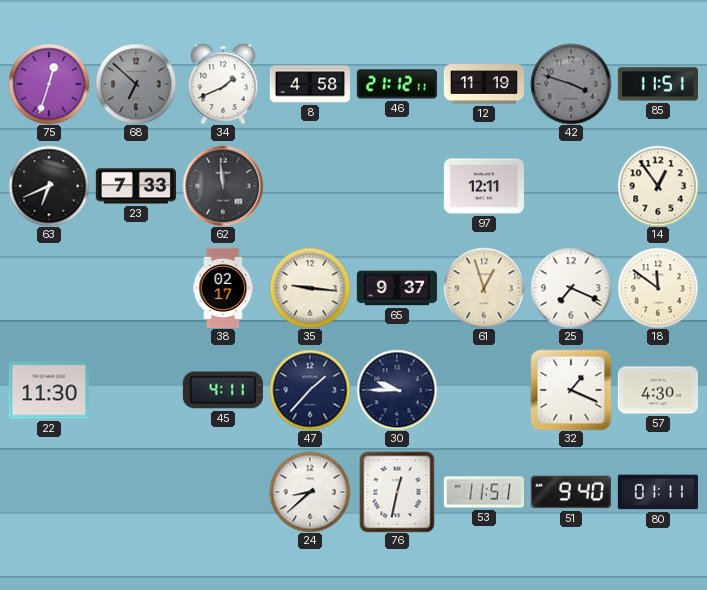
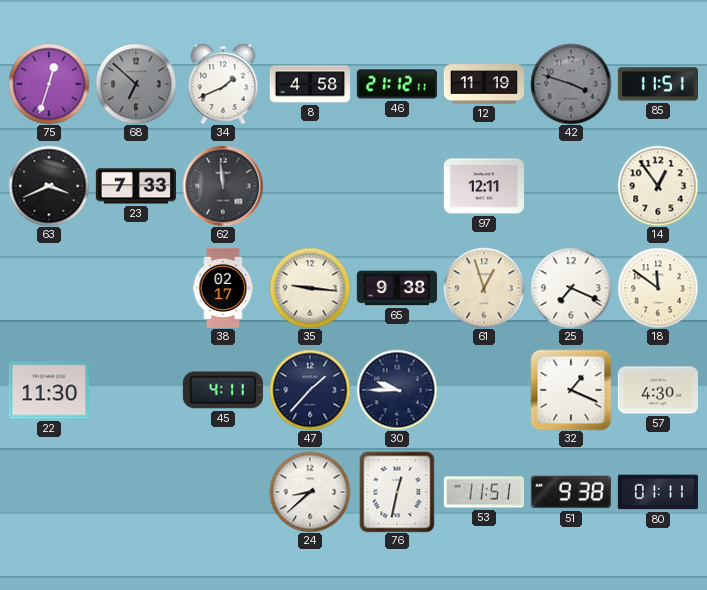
63: 6:41 -> 3:41 (49, 186)
65: 9:37 -> 9:38 (397, 288)
51: 9:40 -> 9:38 (571, 492)
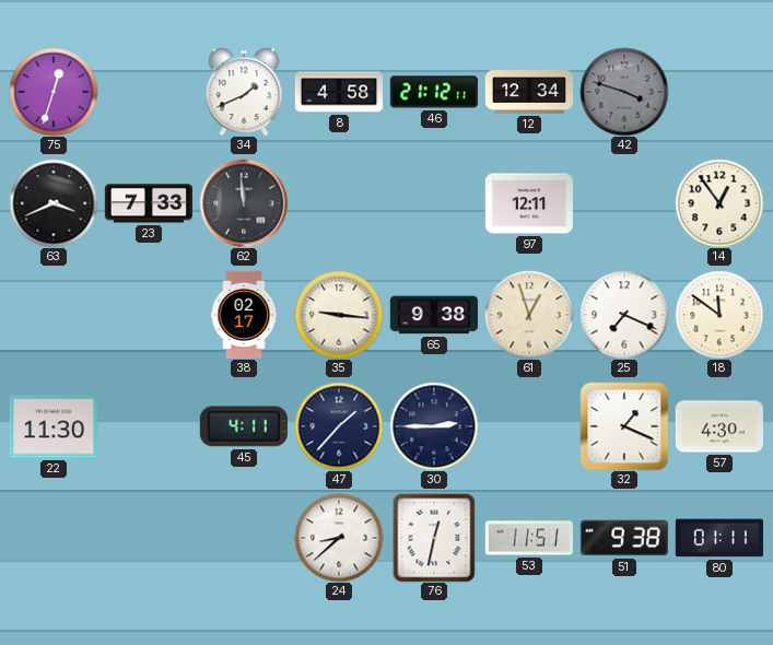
68: 6:52 -> none (136, 84)
12: 11:19 -> 12:34 (528, 92)
85: 11:51 -> none (658, 84)
30: 9:45 -> 2:45 (434, 426)
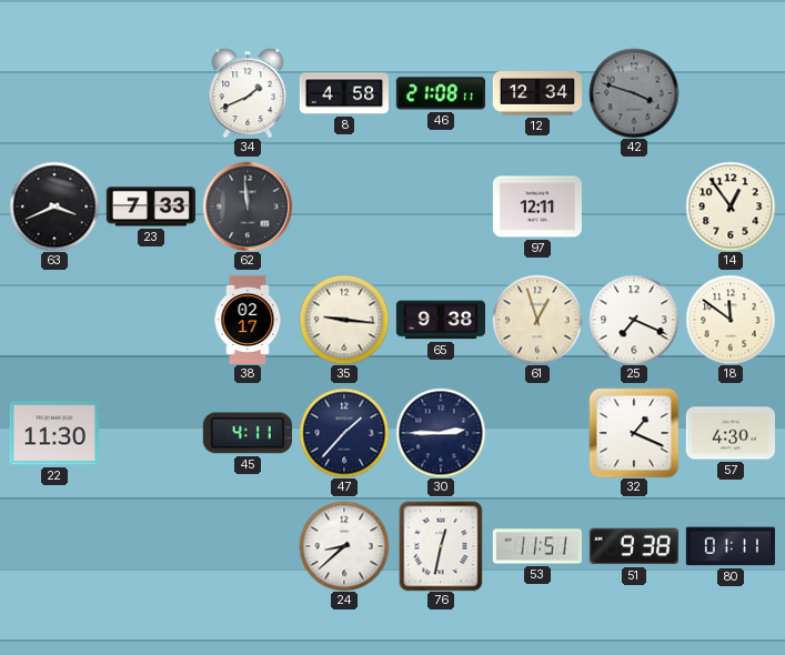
75: 12:33 -> none (54, 92)
46: 21:12 -> 21:08 (441, 93)
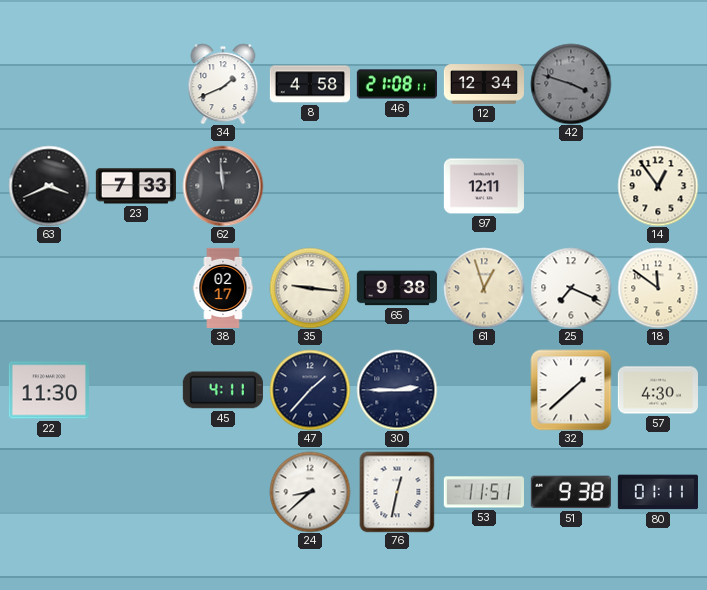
32: 1:19 -> 1:38 (571, 390)
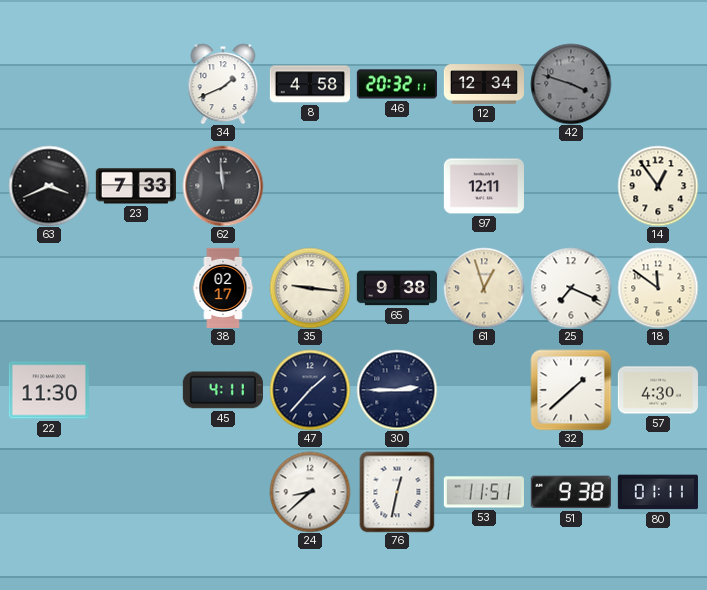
46: 21:08 -> 20:32 (397, 84)
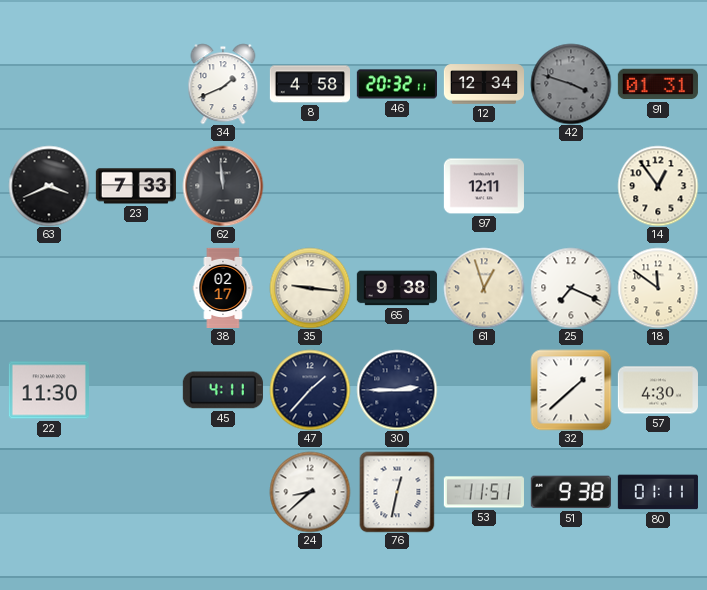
91: none -> 01:31 (658, 84)
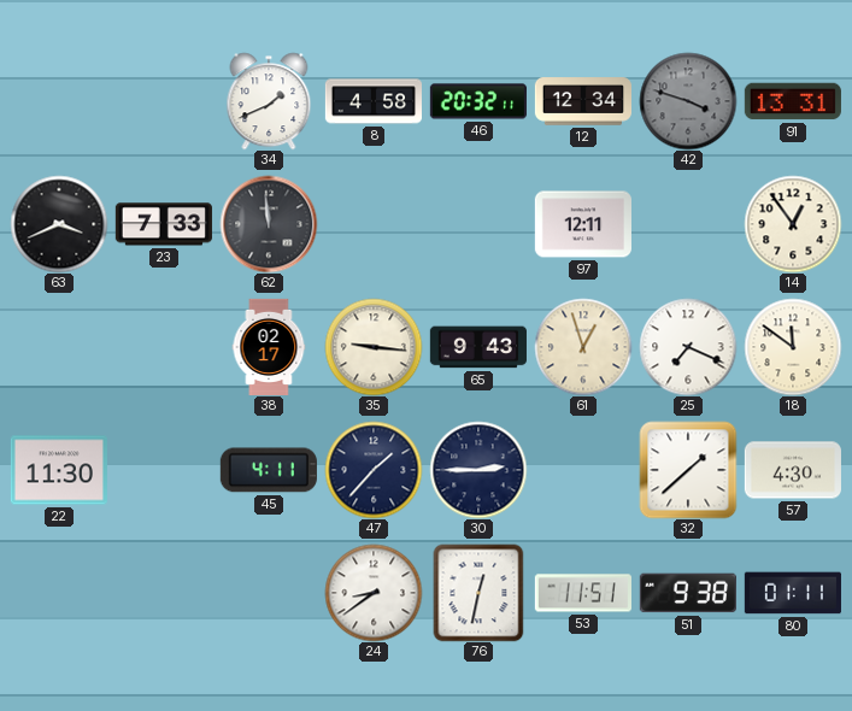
91: 01:31 -> 13:31 (793, 101)
65: 9:38 -> 9:43 (478, 347)
24: 8:38 -> 8:39 (374, 593)
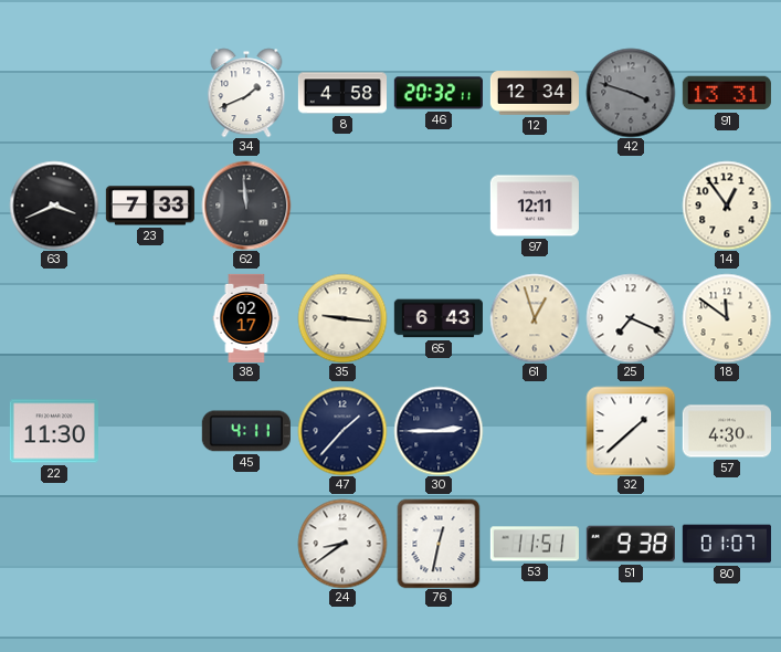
65: 9:43 -> 6:43 (439, 318)
80: 01:11 -> 01:07 (727, 544)
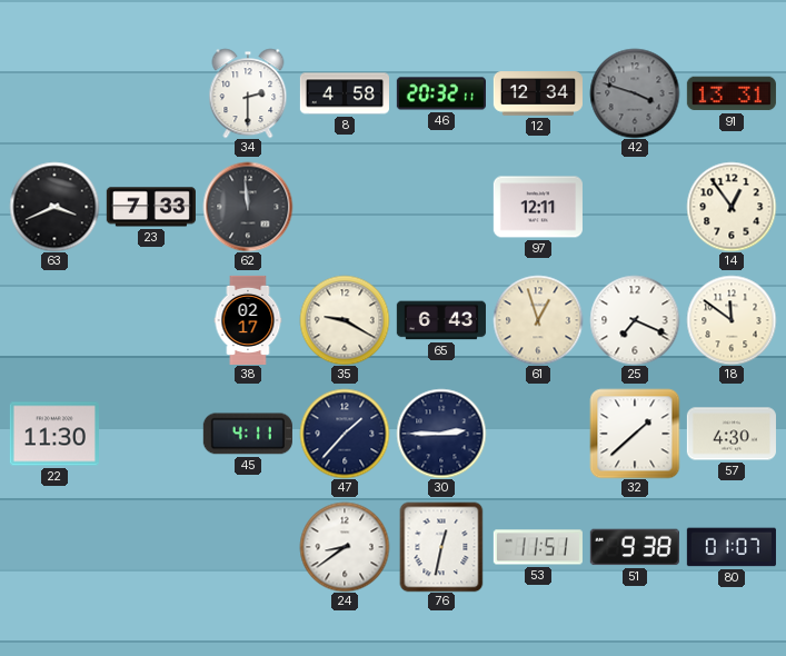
34: 1:41 -> 2:30 (248, 93)
35: 9:16 -> 9:20 (345, 320)
